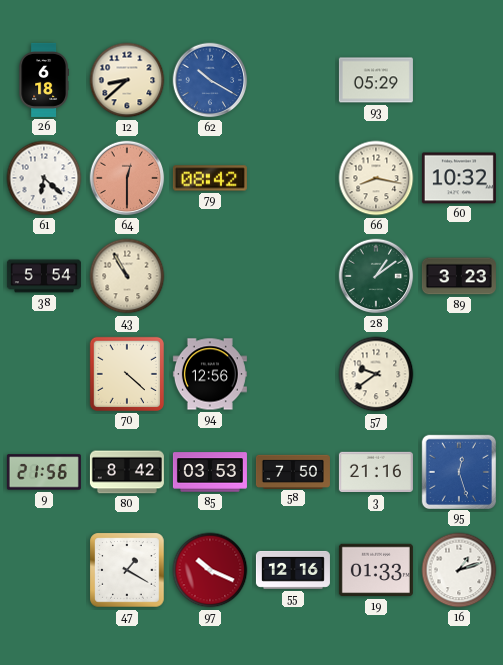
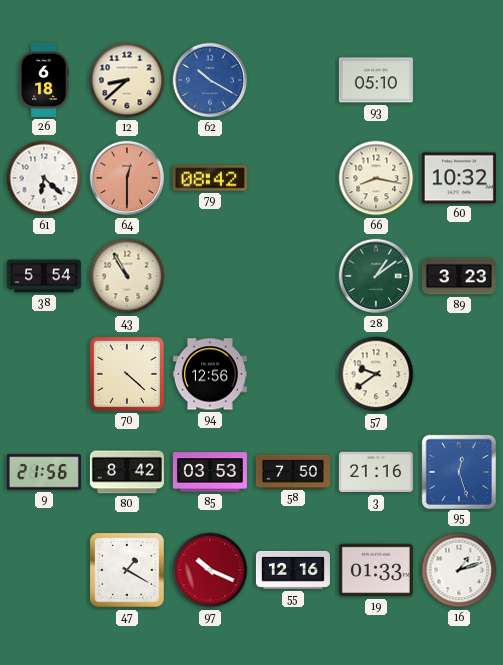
93: 05:29 -> 05:10 (376, 80)
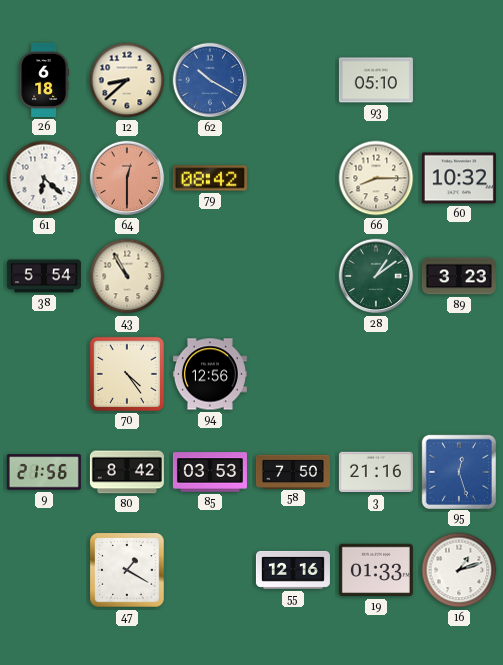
66: 8:17 -> 8:15 (376, 178)
70: 4:22 -> 4:24 (127, 374)
57: 9:39 -> none (376, 374)
97: 10:19 -> none (210, 570)
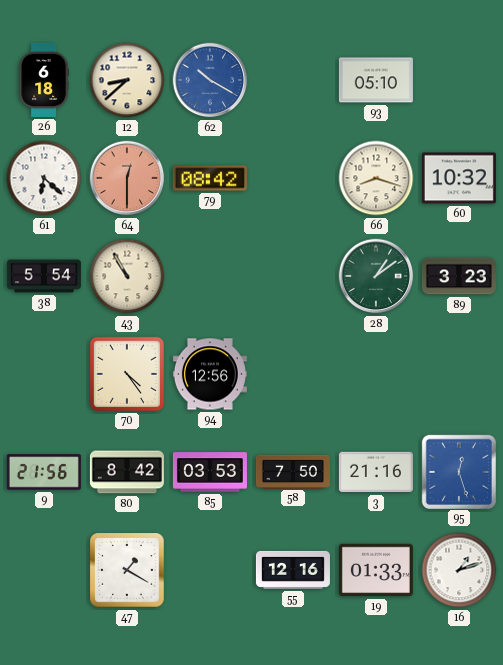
66: 8:15 -> 8:18 (376, 178)
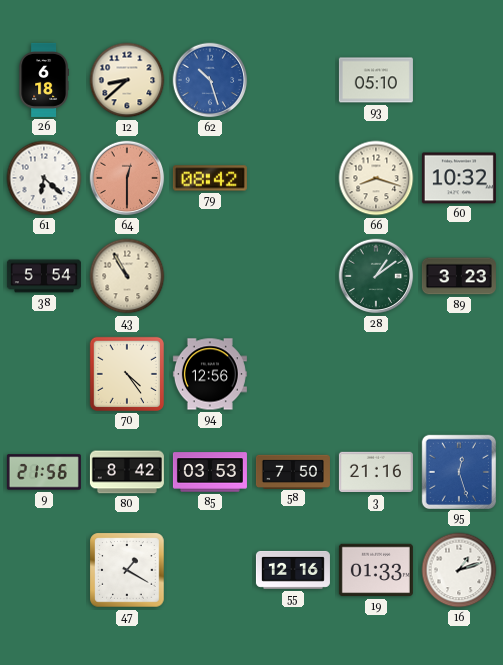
62: 10:20 -> 10:27 (210, 80)
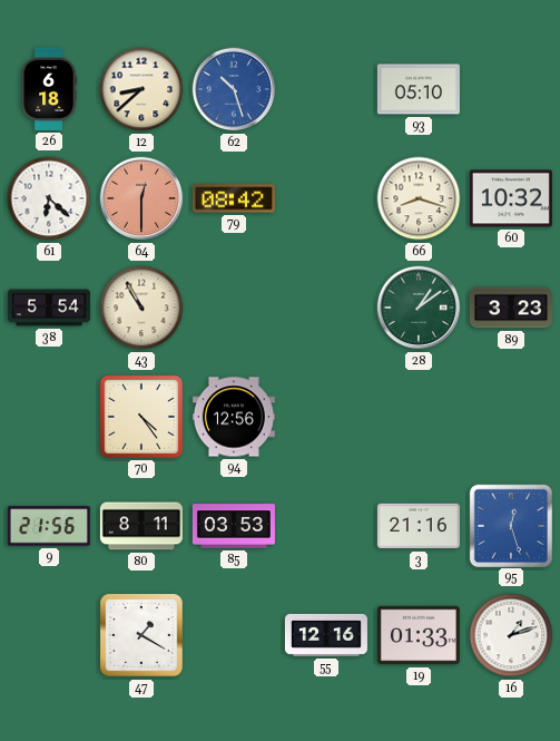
80: 8:42 -> 8:11 (141, 526)
58: 7:50 -> none (293, 471)
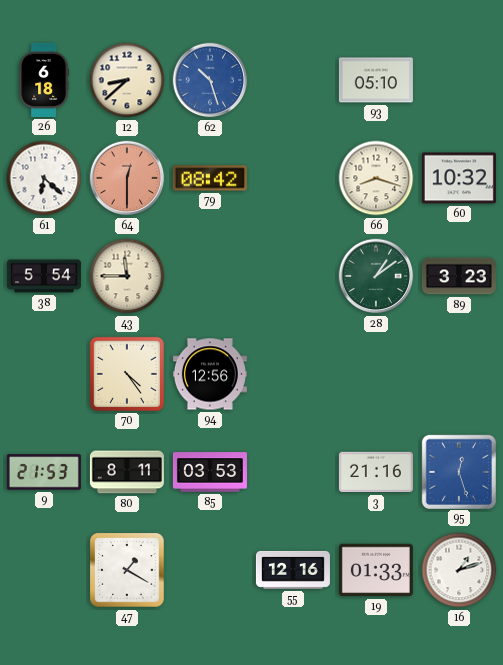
43: 10:55 -> 11:45 (127, 276)
9: 21:56 -> 21:53 (44, 472)
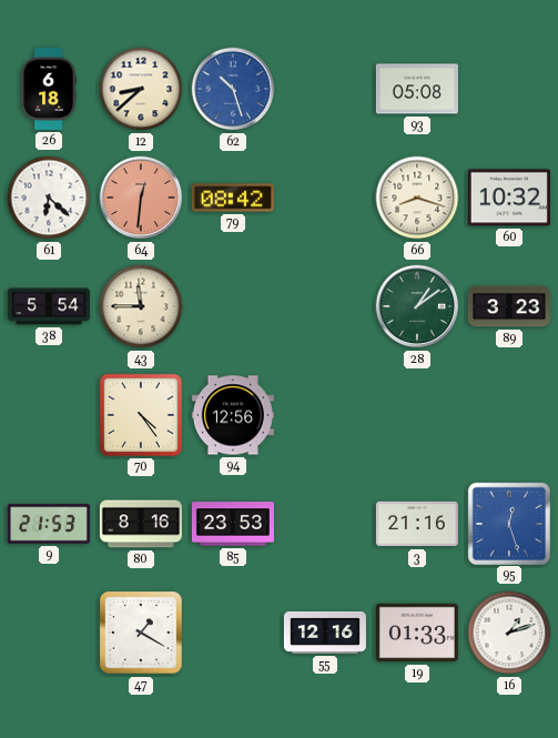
93: 05:10 -> 05:08 (417, 89)
64: 12:30 -> 12:31 (141, 198)
80: 8:11 -> 8:16 (141, 524)
85: 03:53 -> 23:53 (233, 524)
